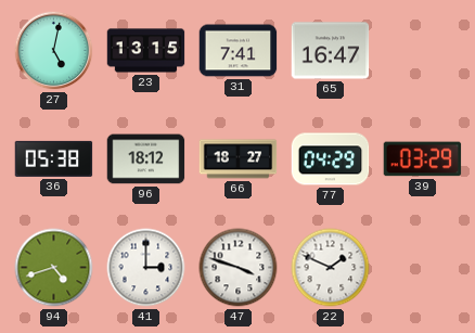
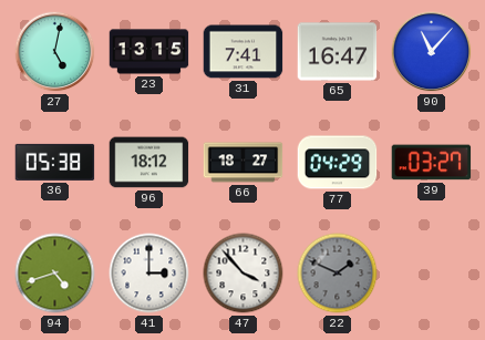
90: none -> 11:07 (432, 52)
39: 03:29 -> 03:27 (432, 163)
47: 3:48 -> 3:53 (244, 274)
22 dial: white -> grey (338, 274)
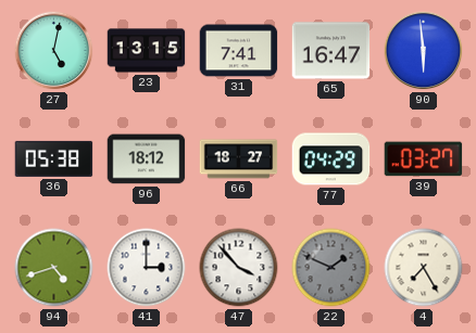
90: 11:07 -> 5:59 (424, 51)
4: none -> 7:25 (424, 268)
